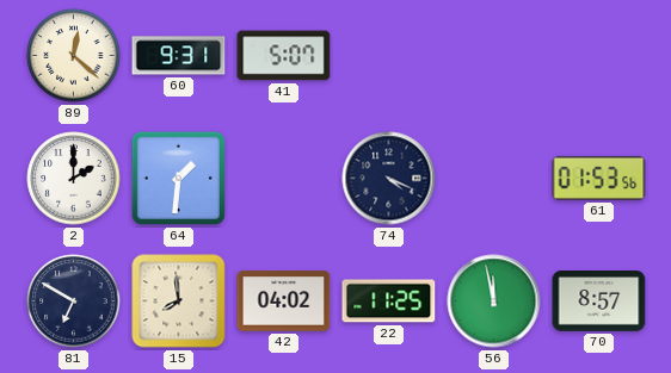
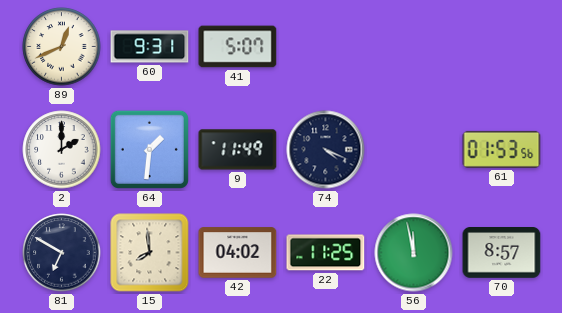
89: 12:22 -> 12:41 (62, 47)
9: none -> 11:49 (238, 150)
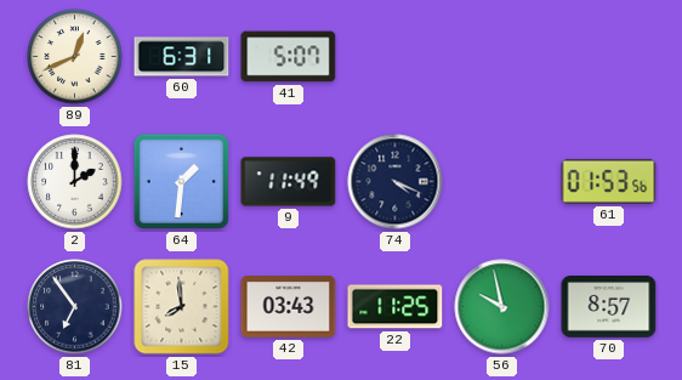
60: 9:31 -> 6:31 (182, 57)
81: 6:50 -> 6:54 (75, 307)
42: 04:02 -> 03:43 (289, 307)
56: 11:58 -> 9:58 (502, 307)
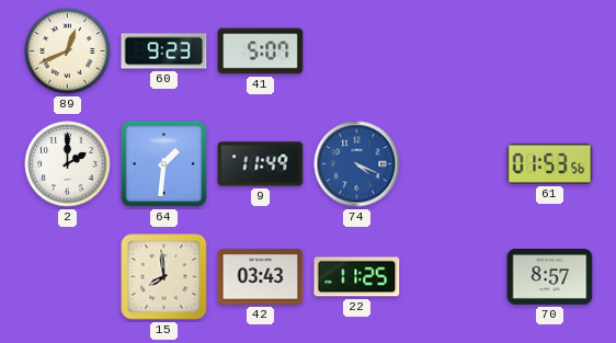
60: 6:31 -> 9:23 (164, 52)
74 dial: navy -> blue (357, 164)
81: 6:54 -> none (75, 307)
56: 9:58 -> none (502, 307)
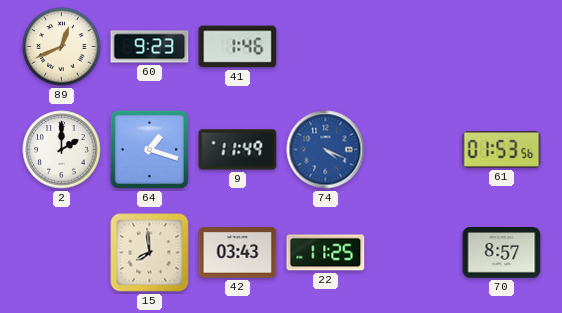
41: 5:07 -> 1:46 (238, 47)
64: 1:31 -> 1:18 (149, 149)
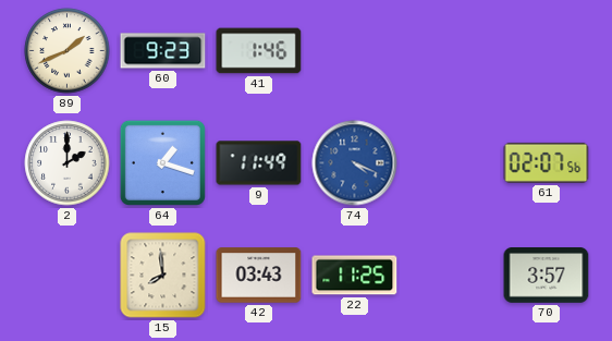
89: 12:41 -> 1:41 (68, 51)
61: 01:53 -> 02:07 (547, 162)
70: 8:57 -> 3:57 (547, 276)
